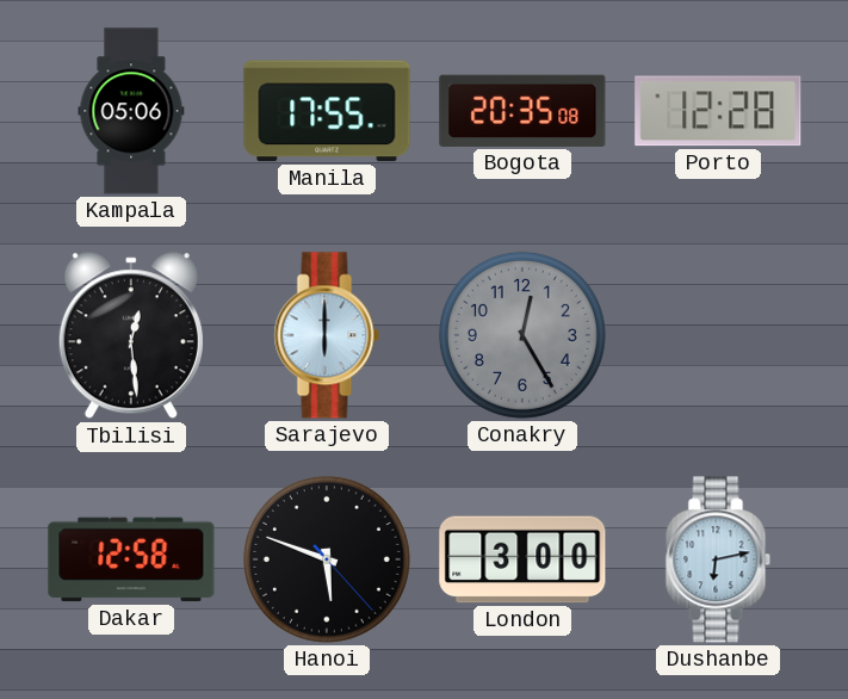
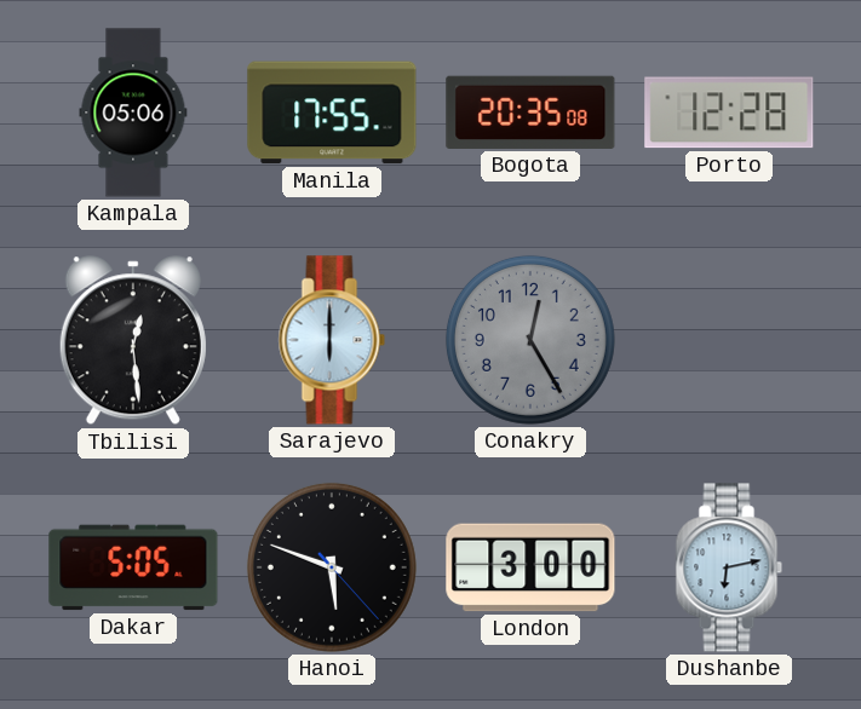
Dakar: 12:58 -> 5:05 (133, 567)
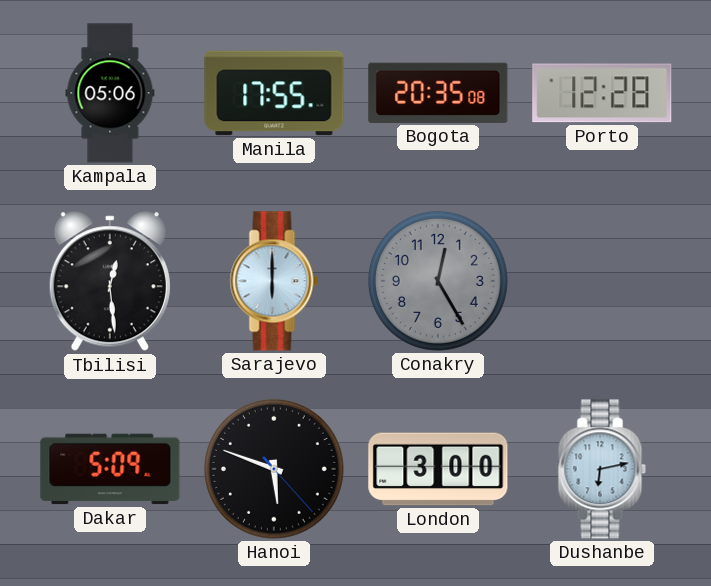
Dakar: 5:05 -> 5:09 (110, 469)
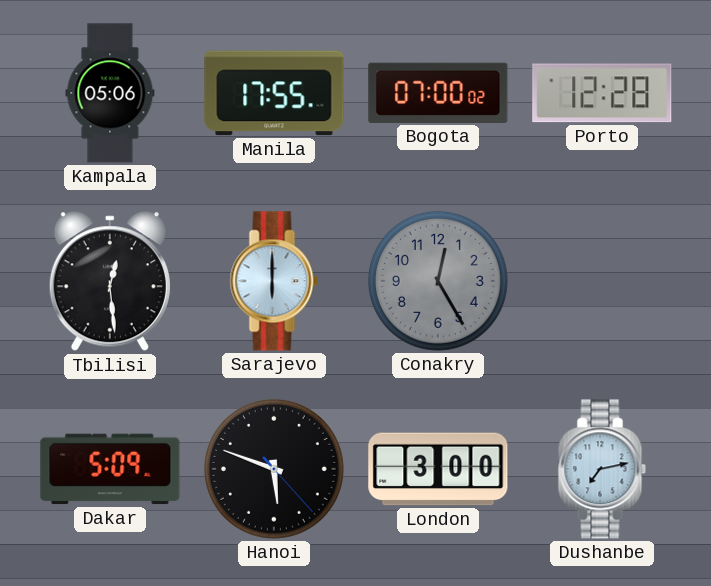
Bogota: 20:35 -> 07:00 (438, 93)
Dushanbe: 6:13 -> 7:13 (602, 469)
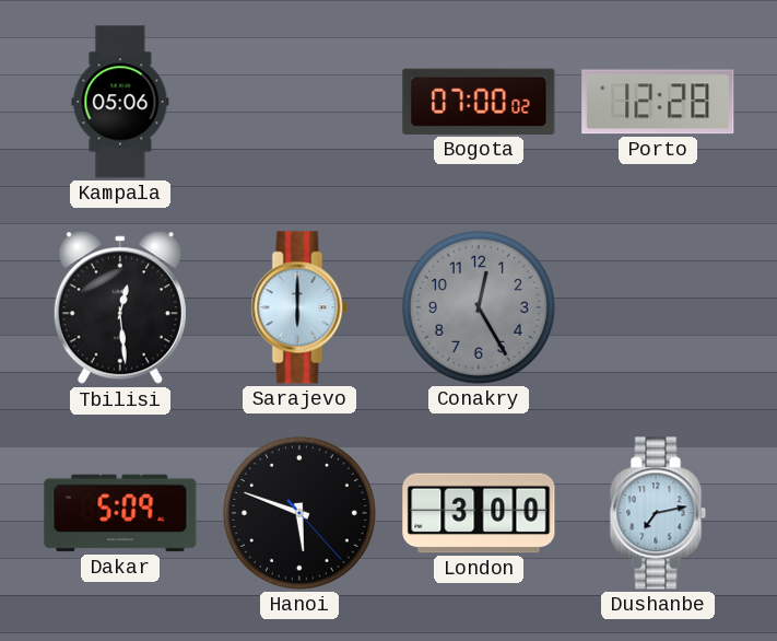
Manila: 17:55 -> none (274, 93)
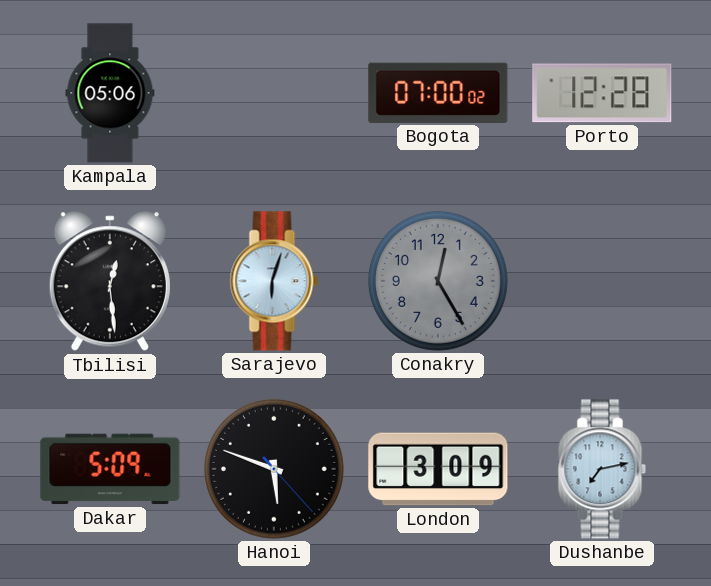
Sarajevo: 6:00 -> 6:03 (274, 281)
London: 3:00 -> 3:09 (438, 469)
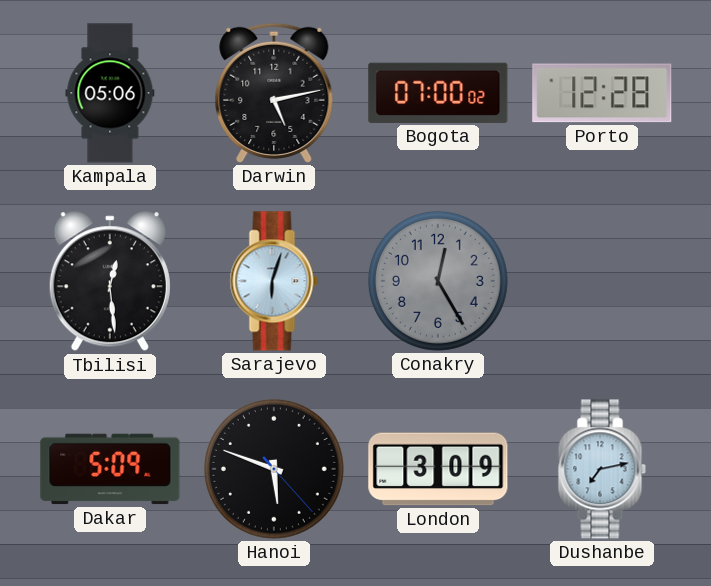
Darwin: none -> 5:13 (274, 93)
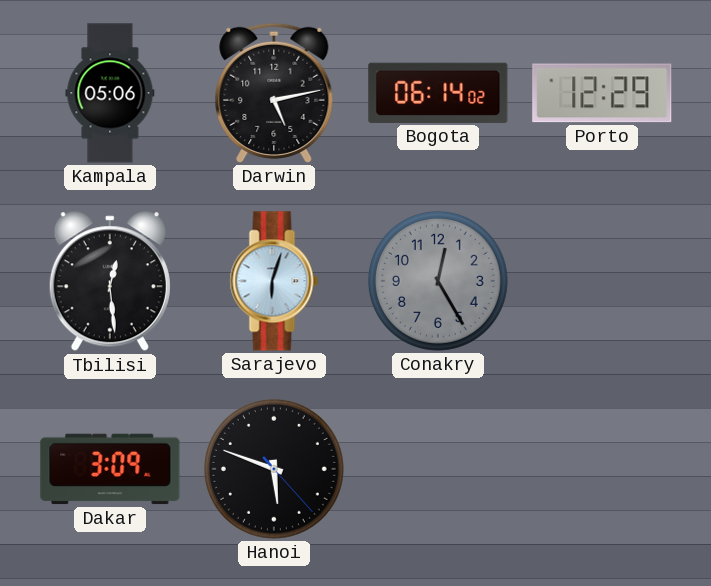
Bogota: 07:00 -> 06:14 (438, 93)
Porto: 12:28 -> 12:29 (602, 93)
Dakar: 5:09 -> 3:09 (110, 469)
London: 3:09 -> none (438, 469)
Dushanbe: 7:13 -> none (602, 469)
